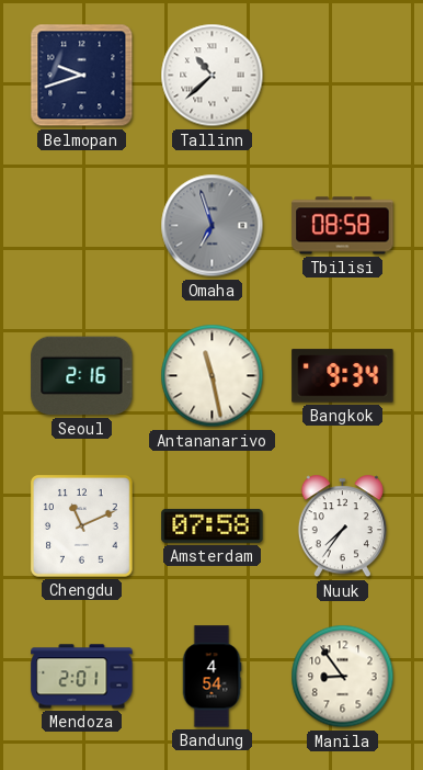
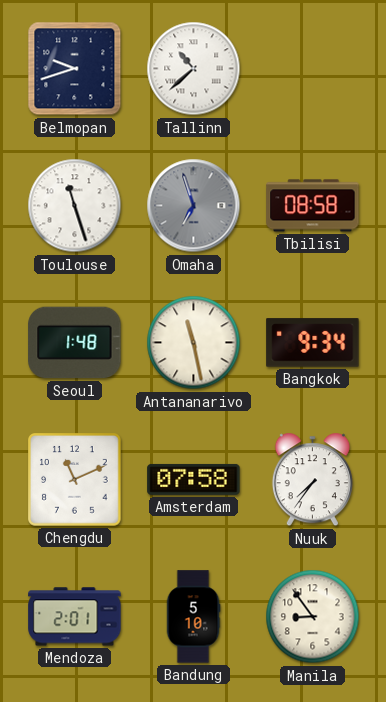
Toulouse: none -> 11:27 (75, 206)
Seoul: 2:16 -> 1:48 (75, 343)
Bandung: 4:54 -> 5:10 (193, 617)
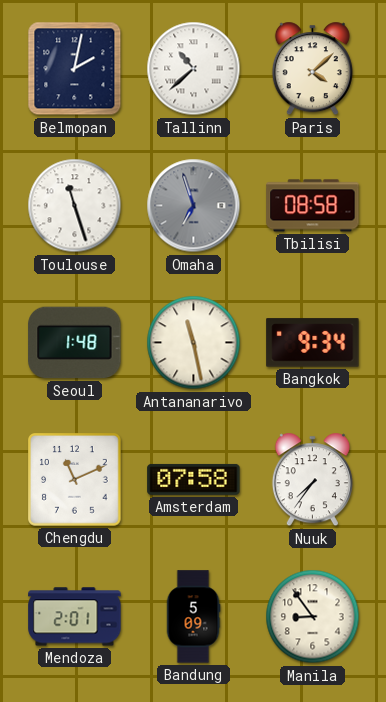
Belmopan: 9:42 -> 2:02 (75, 69)
Paris: none -> 4:08 (312, 69)
Bandung: 5:10 -> 5:09 (193, 617)
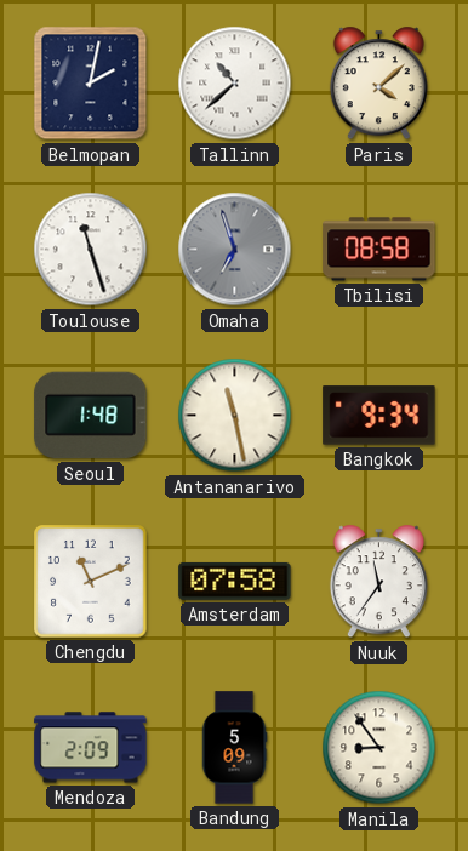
Nuuk: 7:36 -> 11:36 (378, 582)
Mendoza: 2:01 -> 2:09 (91, 748)
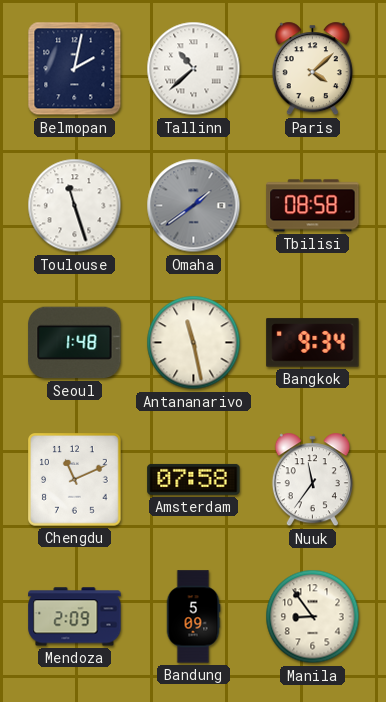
Omaha: 6:57 -> 1:39 (194, 206)
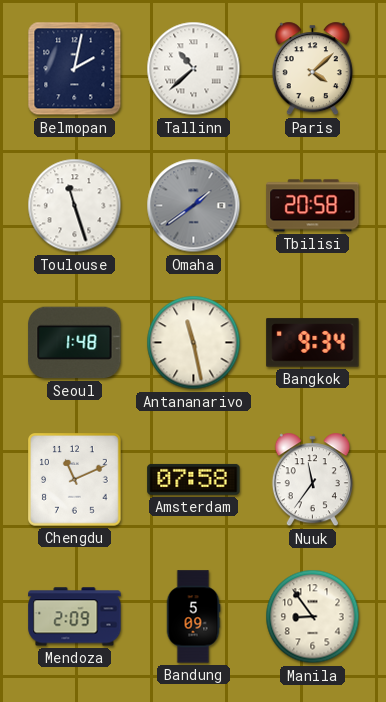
Tbilisi: 08:58 -> 20:58 (313, 206)
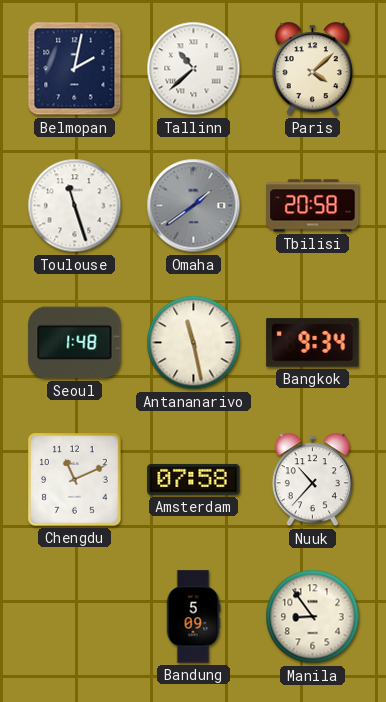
Nuuk: 11:36 -> 10:37 (312, 480)
Mendoza: 2:09 -> none (75, 617)
